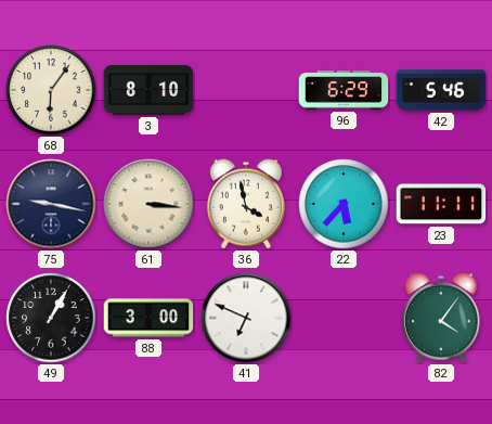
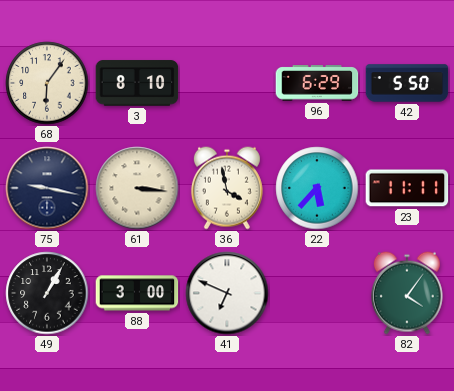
42: 5:46 -> 5:50 (407, 83)
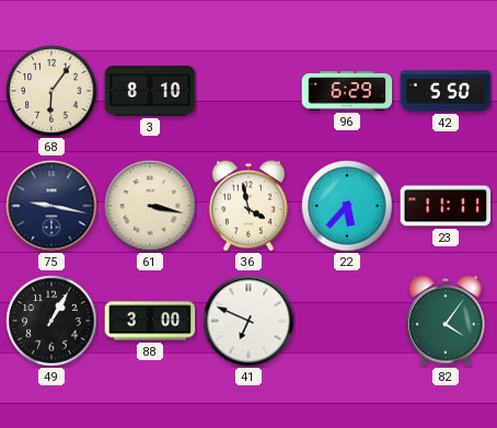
61: 3:16 -> 3:17 (150, 206)
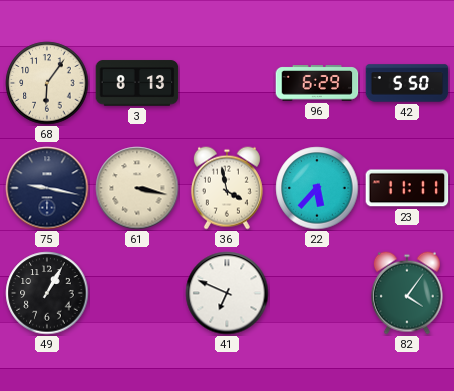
3: 8:10 -> 8:13 (137, 83)
88: 3:00 -> none (150, 321)
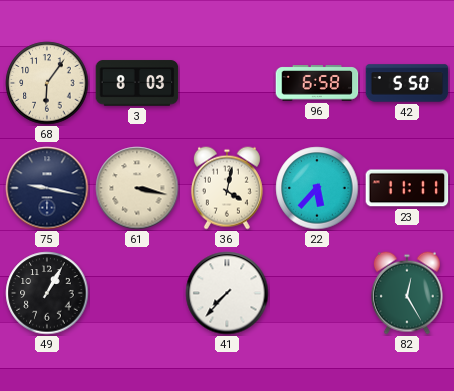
3: 8:13 -> 8:03 (137, 83)
96: 6:29 -> 6:58 (317, 83)
36: 3:58 -> 4:02 (227, 188)
41: 6:49 -> 7:37 (227, 293)
82: 4:06 -> 12:25 (407, 293)
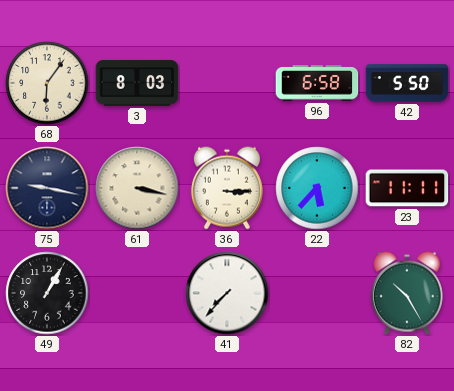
36: 4:02 -> 3:15 (227, 188)
82: 12:25 -> 10:25 (407, 293)
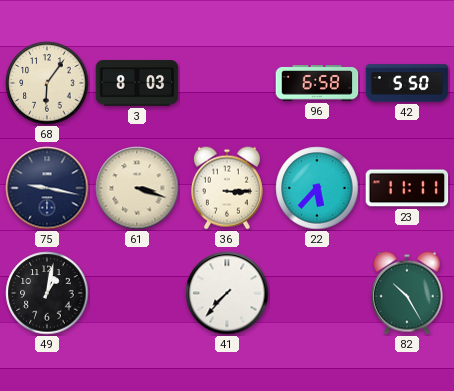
61: 3:17 -> 3:18 (137, 188)
49: 1:05 -> 1:02 (47, 293)
